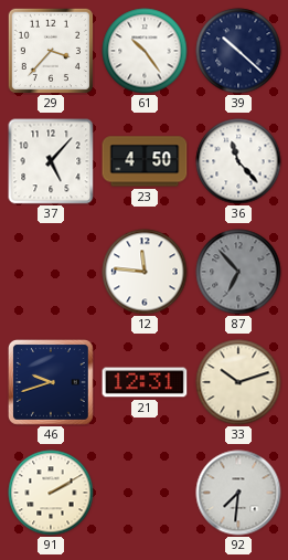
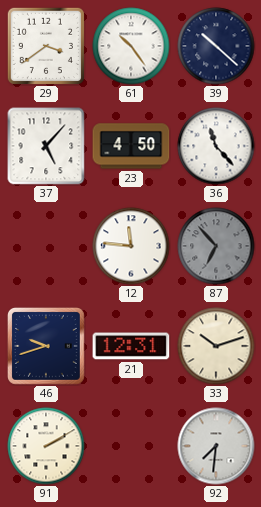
29: 3:37 -> 3:39 (46, 46)
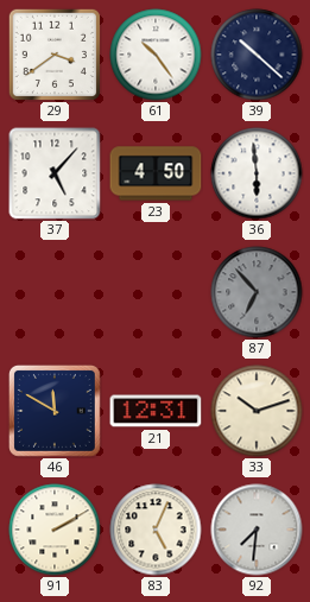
36: 11:23 -> 5:59 (257, 173)
12: 11:46 -> none (131, 246)
46: 9:42 -> 11:50 (55, 411)
83: none -> 5:04 (156, 530)
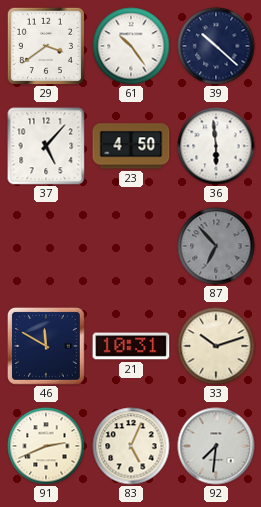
21: 12:31 -> 10:31 (131, 346)
91: 2:10 -> 2:41 (46, 446)
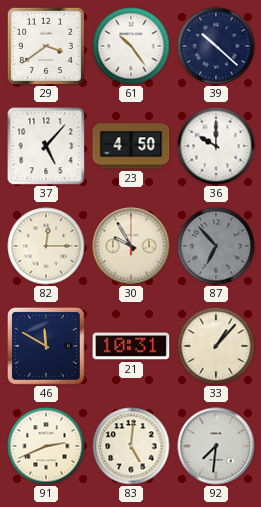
36: 5:59 -> 10:00 (216, 146)
82: none -> 12:15 (46, 246)
30: none -> 9:55 (131, 246)
33: 10:12 -> 1:07 (216, 346)
83: 5:04 -> 5:01 (131, 446)
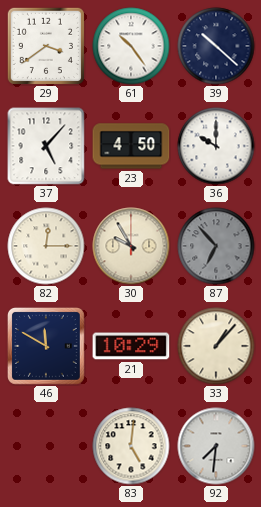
21: 10:31 -> 10:29 (131, 346)
91: 2:41 -> none (46, 446)
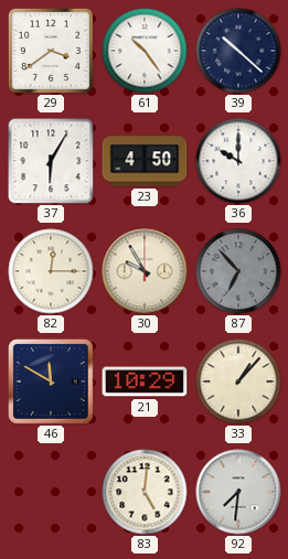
37: 5:07 -> 6:05 (51, 161)
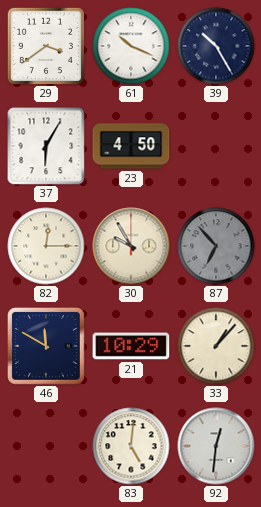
61: 10:24 -> 10:19 (131, 46)
39: 10:22 -> 10:25 (216, 46)
36: 10:00 -> none (238, 161)
92: 7:31 -> 12:31 (216, 446)
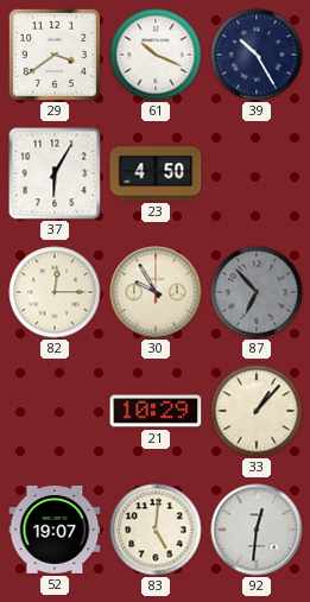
46: 11:50 -> none (46, 346)
52: none -> 19:07 (55, 530)
